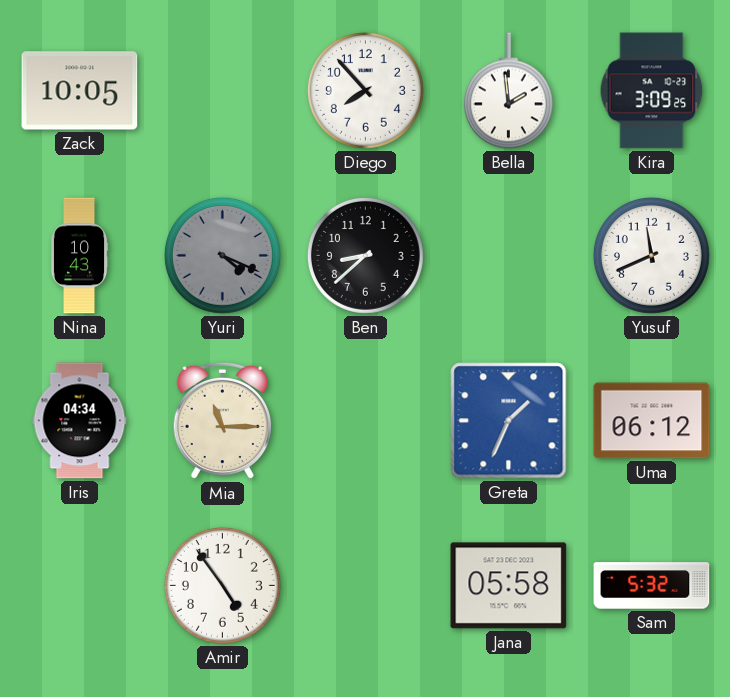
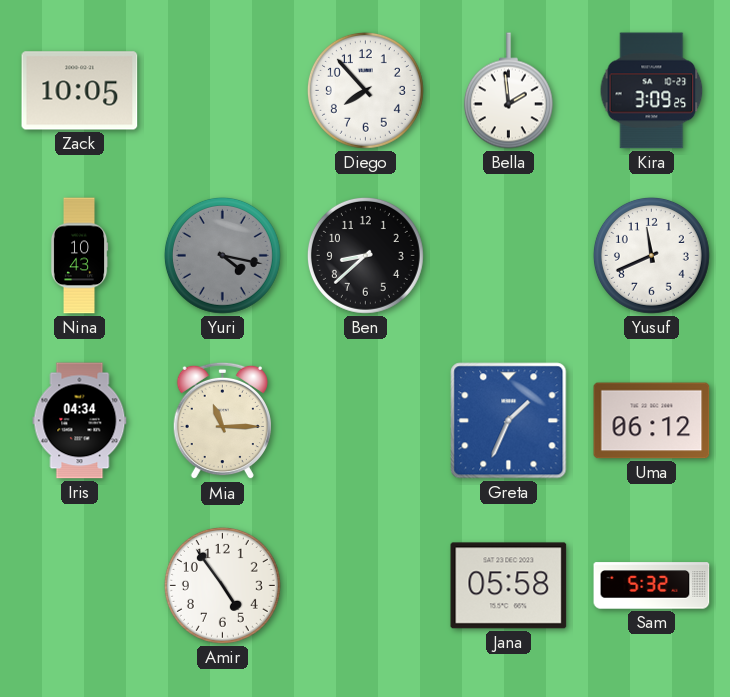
Yuri: 4:19 -> 4:17 (222, 255)
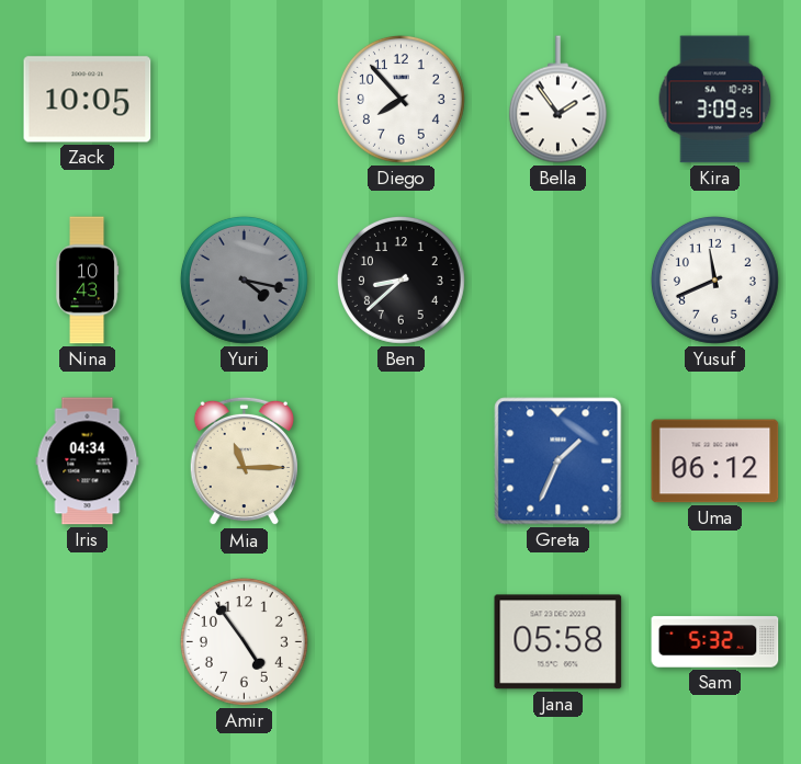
Bella: 1:59 -> 1:54 (557, 100)
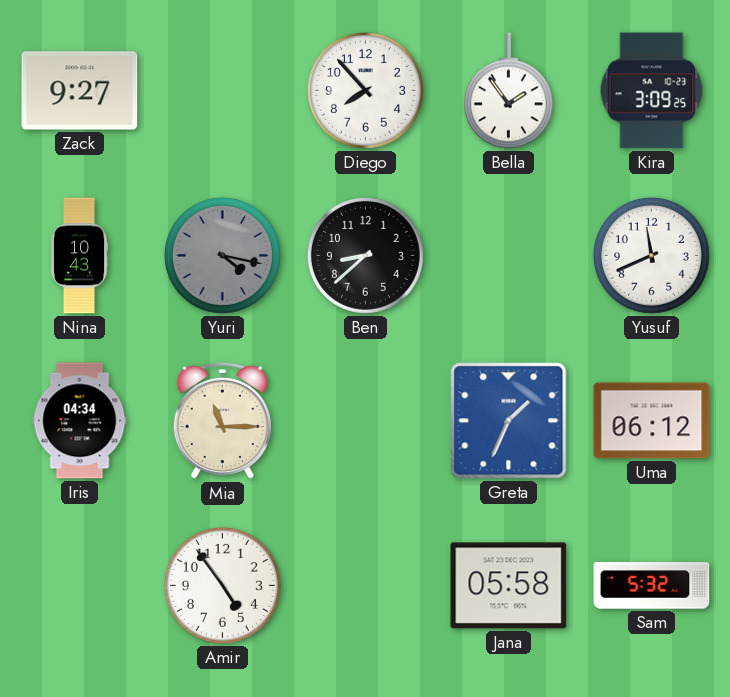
Zack: 10:05 -> 9:27 (80, 91)
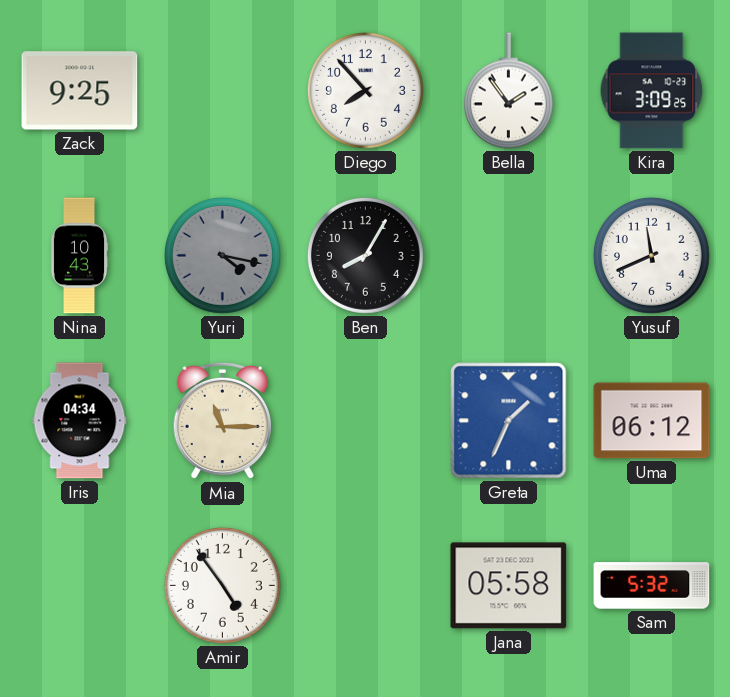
Zack: 9:27 -> 9:25 (80, 91)
Ben: 8:38 -> 8:05 (365, 255)
